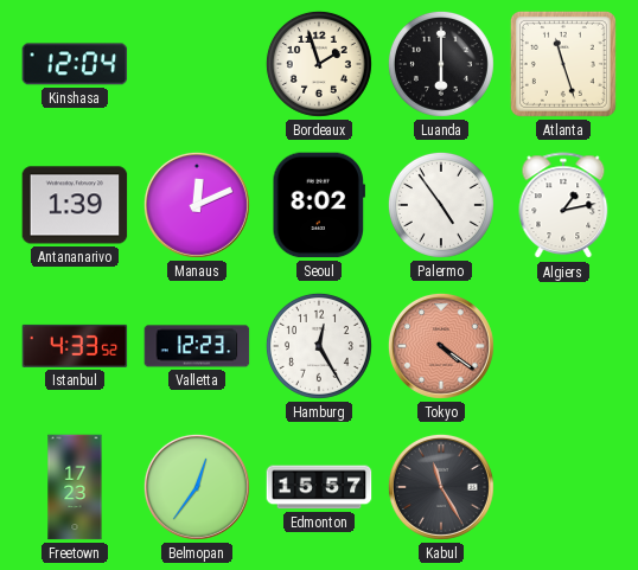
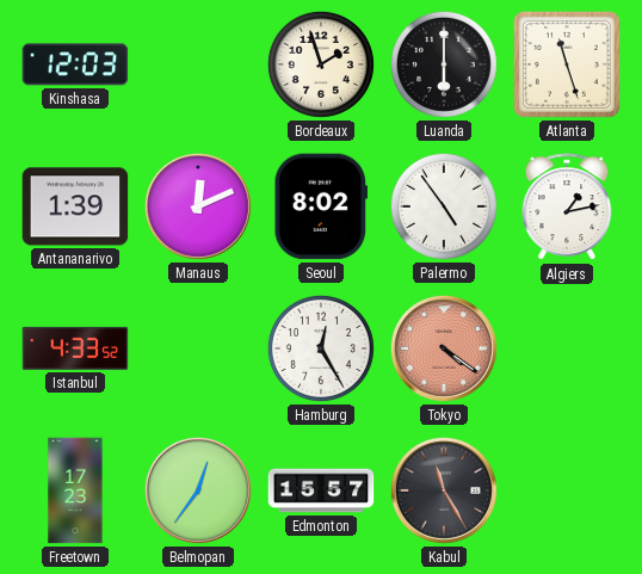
Kinshasa: 12:04 -> 12:03 (75, 64)
Valletta: 12:23 -> none (197, 346)
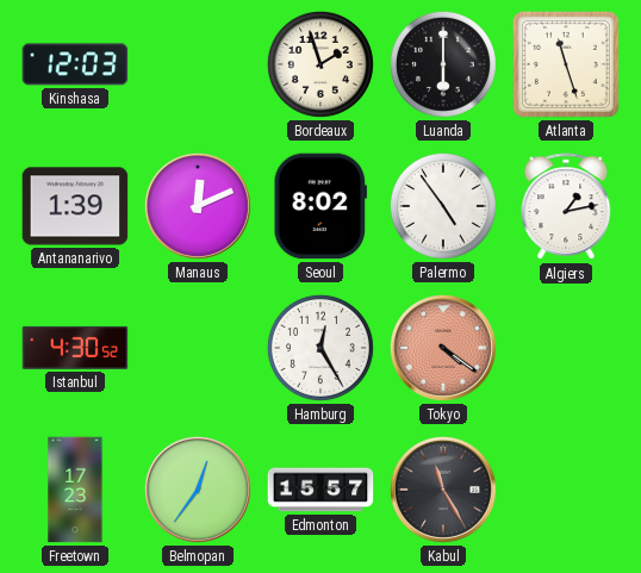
Istanbul: 4:33 -> 4:30 (75, 348)
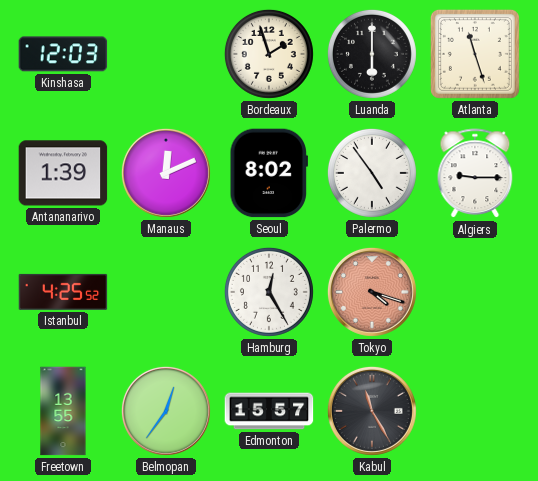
Algiers: 1:13 -> 9:15 (475, 174)
Istanbul: 4:30 -> 4:25 (63, 292)
Tokyo: 4:21 -> 4:18 (372, 292)
Freetown: 17:23 -> 13:55 (63, 411)
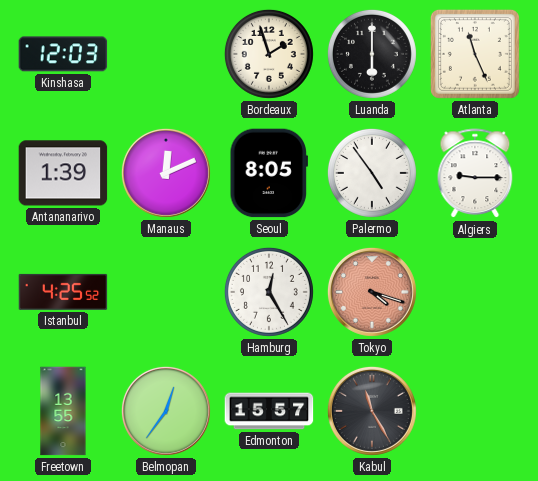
Atlanta: 11:27 -> 11:26 (475, 54)
Seoul: 8:02 -> 8:05 (268, 173)
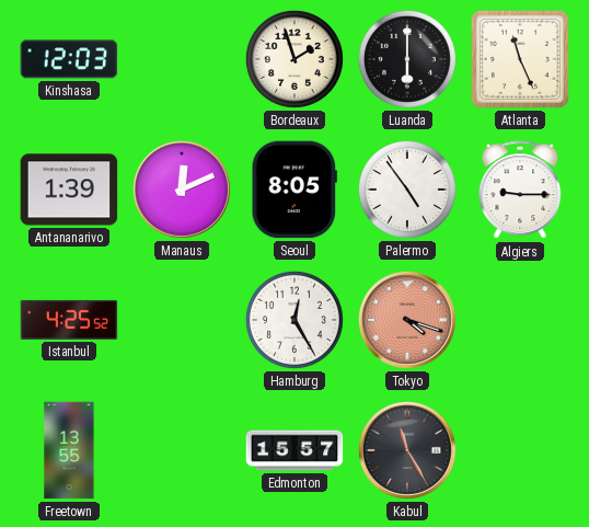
Belmopan: 12:36 -> none (166, 411)
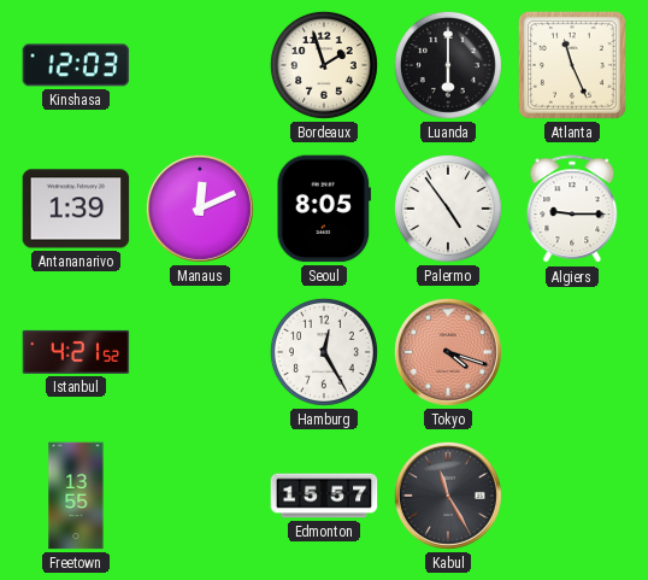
Istanbul: 4:25 -> 4:21 (76, 352)
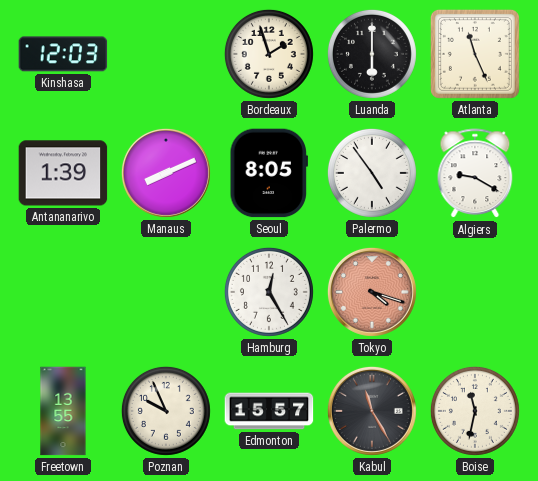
Manaus: 12:11 -> 8:11 (166, 173)
Algiers: 9:15 -> 9:20 (475, 174)
Istanbul: 4:21 -> none (76, 352)
Poznan: none -> 9:56 (166, 411)
Boise: none -> 11:32 (475, 411)
